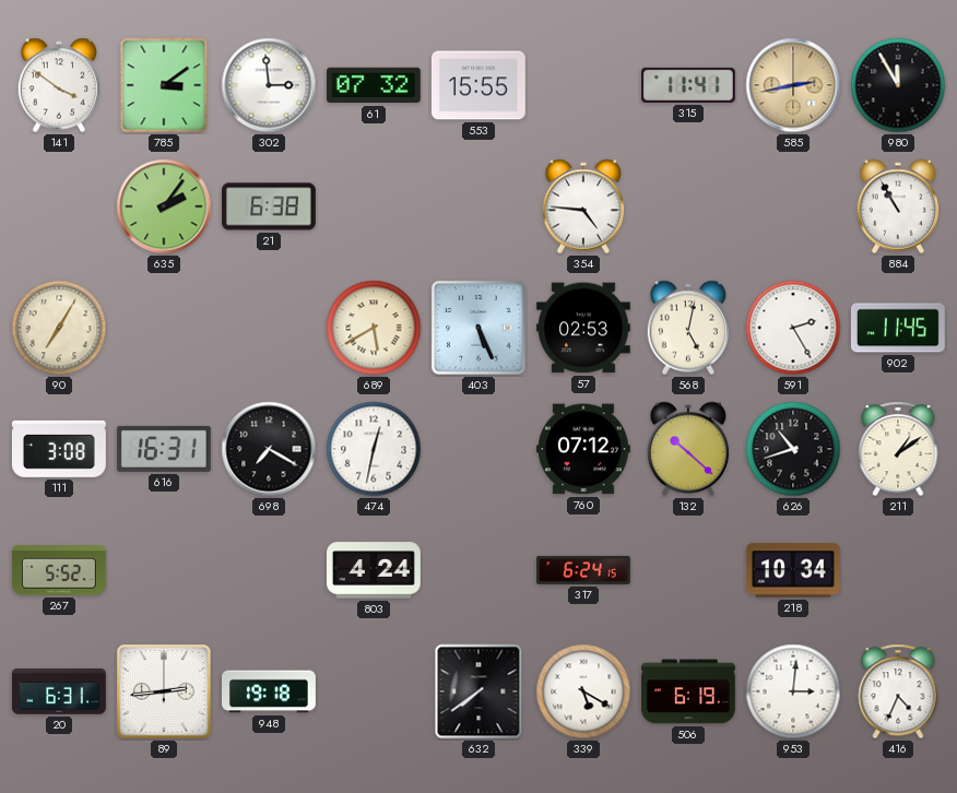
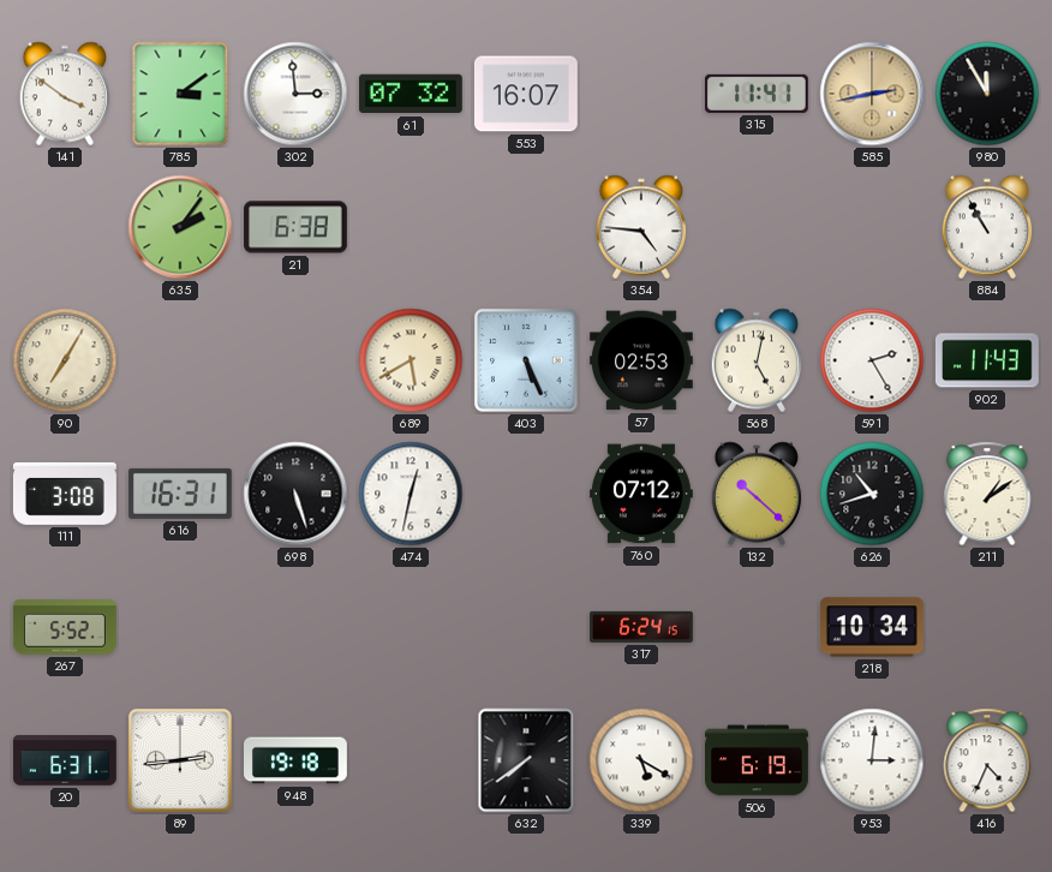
553: 15:55 -> 16:07 (526, 94)
902: 11:45 -> 11:43 (987, 360)
698: 7:20 -> 5:27 (295, 494)
803: 4:24 -> none (375, 570)
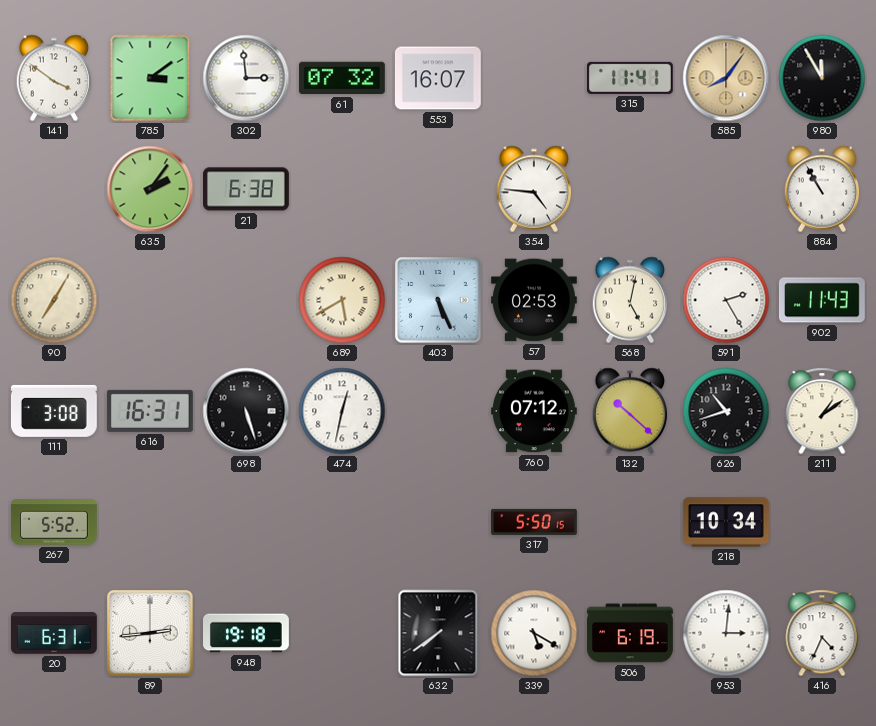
585: 2:43 -> 8:06 (726, 78)
317: 6:24 -> 5:50 (535, 522)
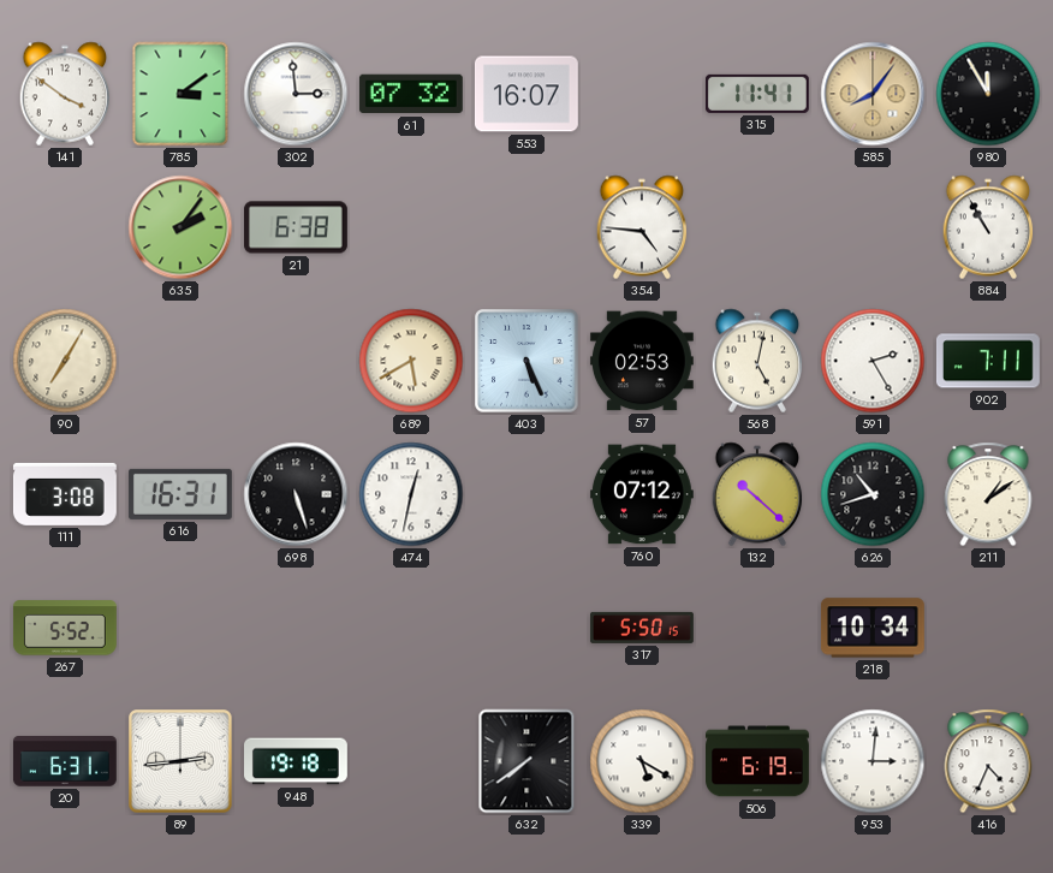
902: 11:43 -> 7:11 (988, 361)
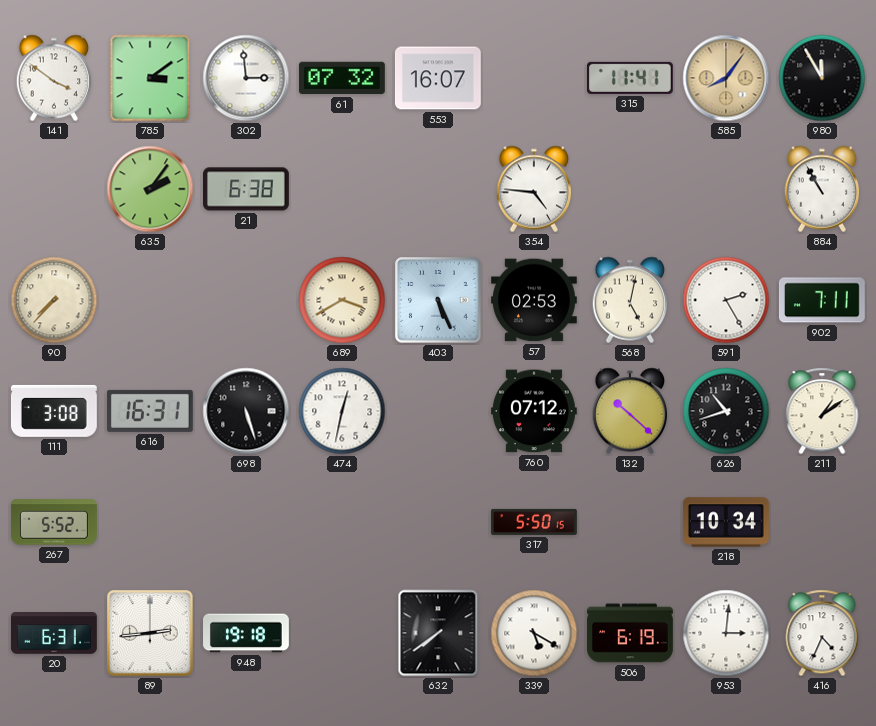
90: 7:05 -> 7:37 (54, 300)
689: 5:40 -> 3:40 (342, 300)
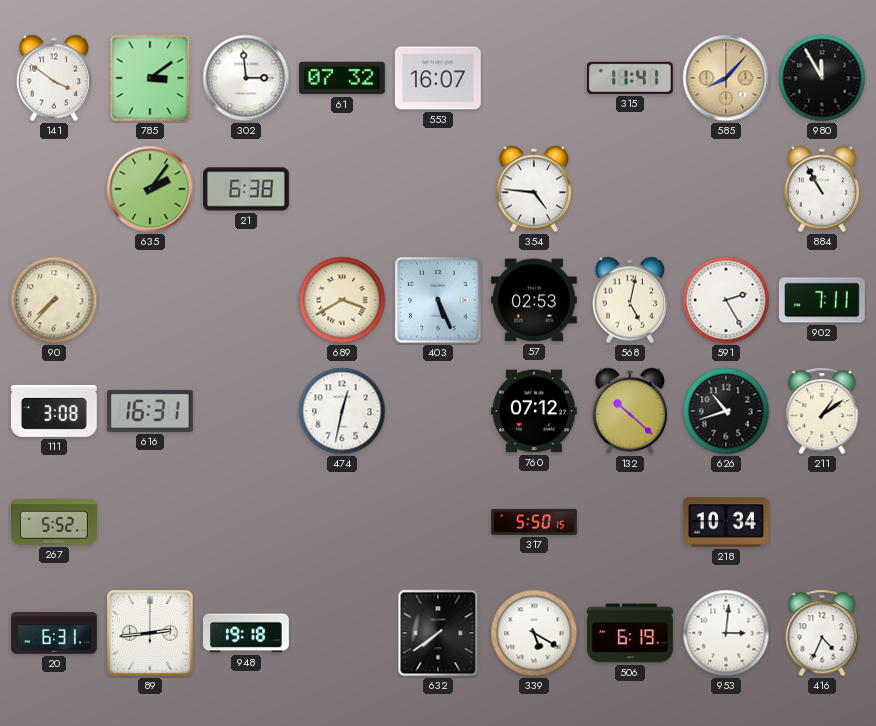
585: 8:06 -> 8:07 (726, 78)
698: 5:27 -> none (246, 411)
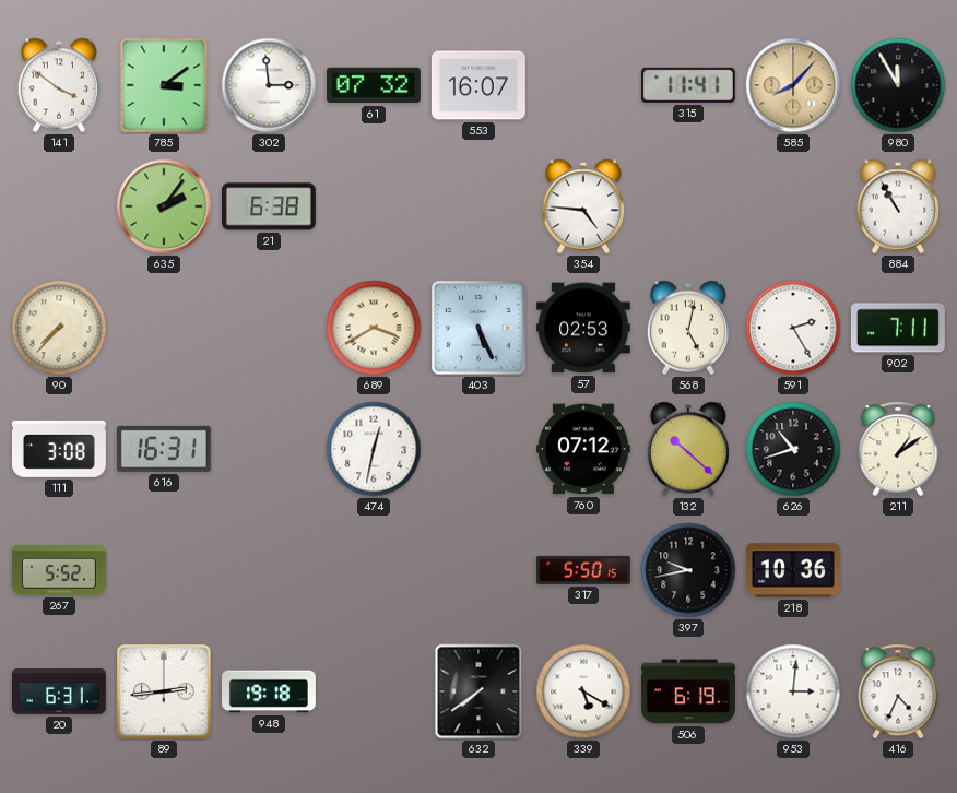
397: none -> 9:43 (688, 570)
218: 10:34 -> 10:36 (793, 570)
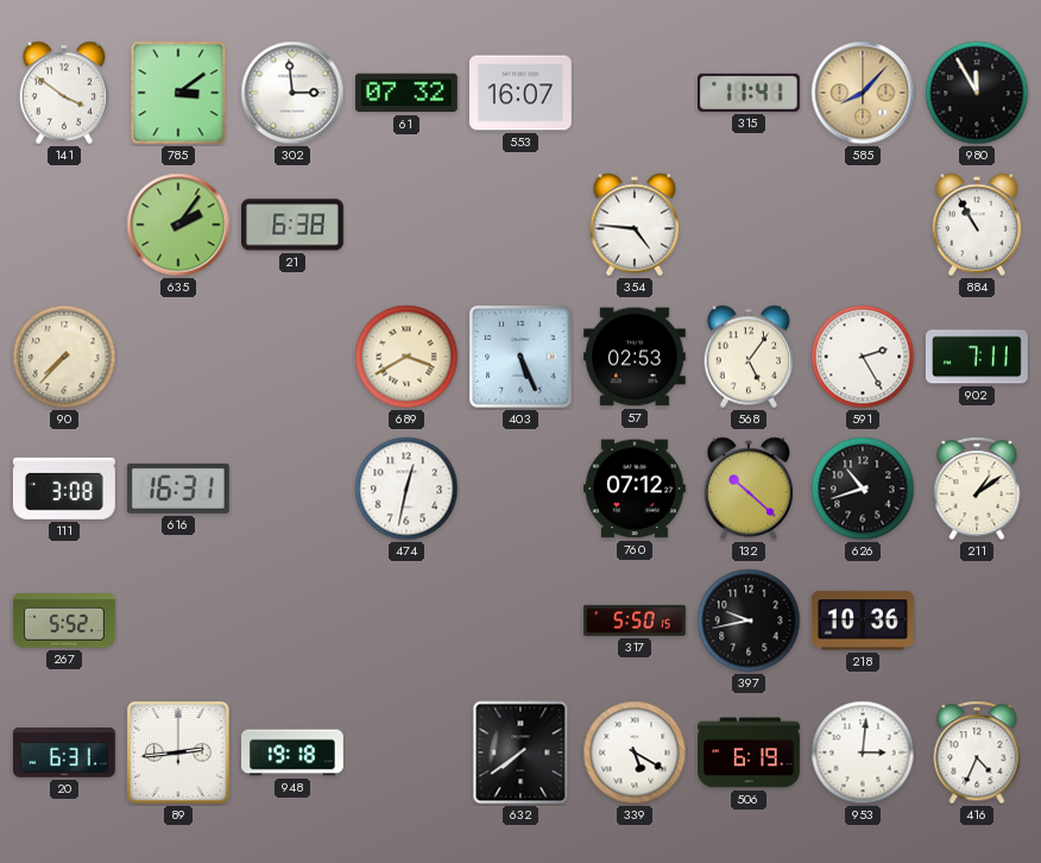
568: 5:02 -> 5:06 (749, 357)
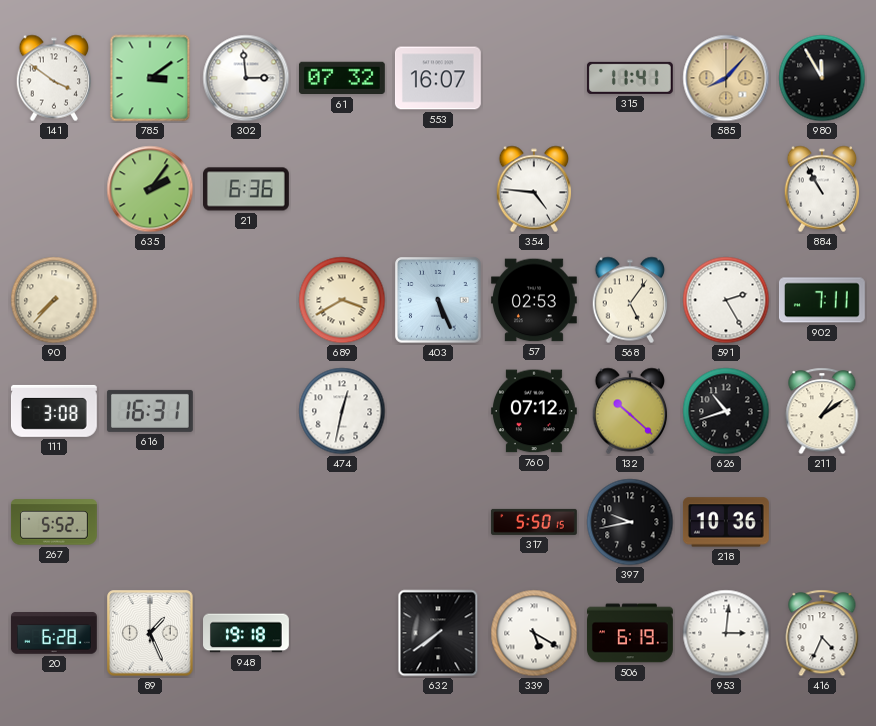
21: 6:38 -> 6:36 (247, 189)
20: 6:31 -> 6:28 (54, 634)
89: 2:44 -> 1:26 (150, 633)
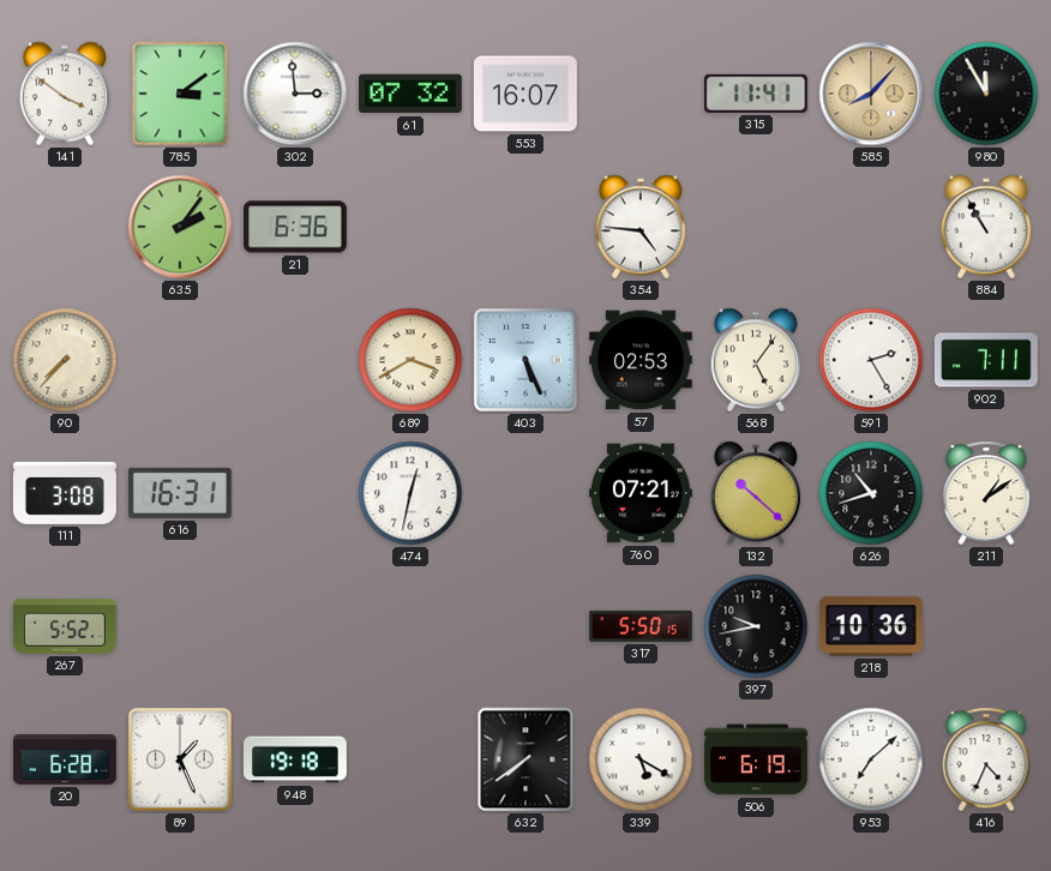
760: 07:12 -> 07:21 (641, 493)
953: 3:01 -> 7:08 (871, 759)
